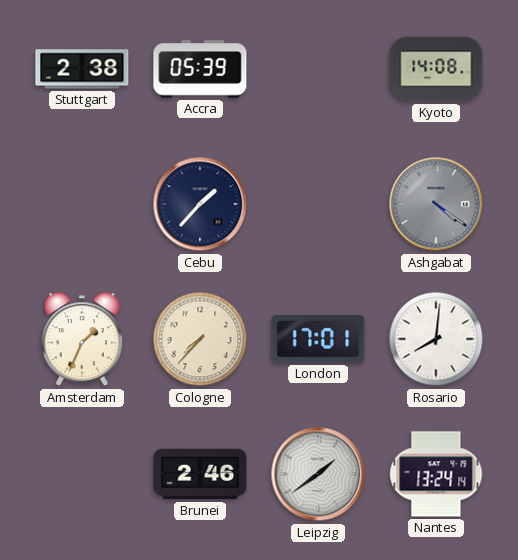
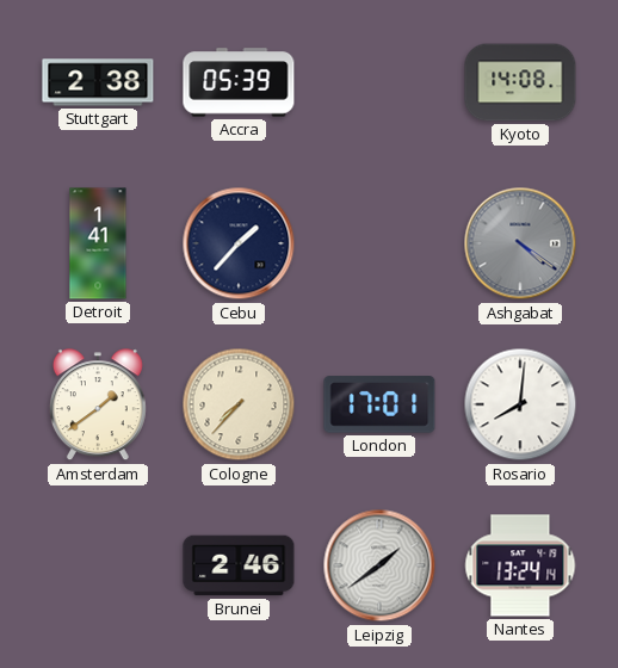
Detroit: none -> 1:41 (98, 243)
Amsterdam: 1:34 -> 1:39 (98, 406)
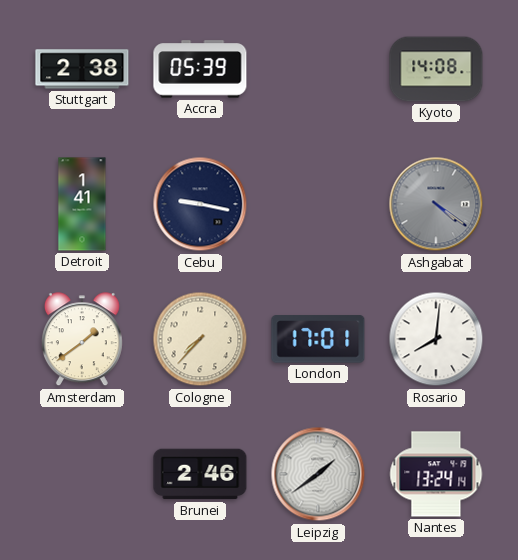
Cebu: 1:37 -> 9:17 (200, 204)
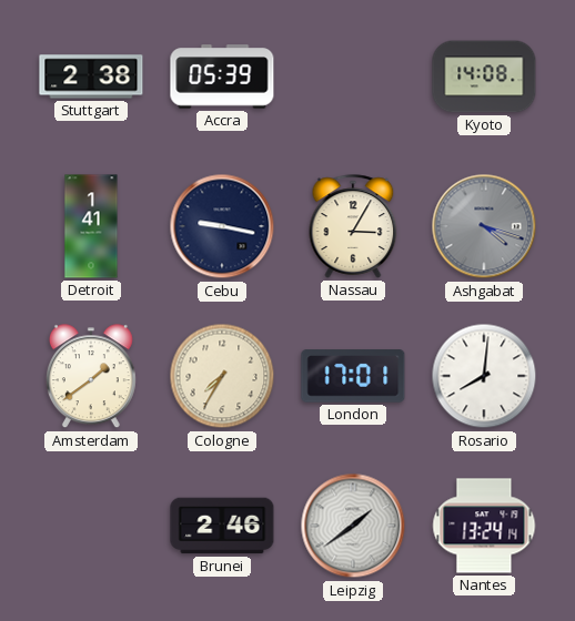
Nassau: none -> 3:05 (353, 226)
Ashgabat: 4:21 -> 4:18 (484, 226)
Cologne: 7:37 -> 7:35 (222, 376)
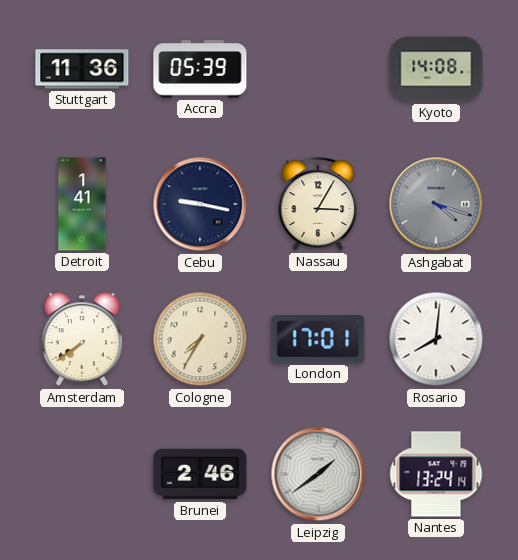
Stuttgart: 2:38 -> 11:36 (82, 69)
Amsterdam: 1:39 -> 7:39 (82, 340)
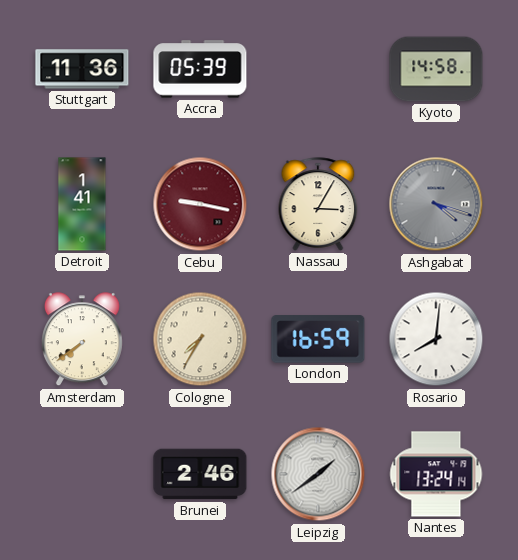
Kyoto: 14:08 -> 14:58 (436, 69)
Cebu dial: navy -> burgundy (200, 204)
London: 17:01 -> 16:59 (318, 339)
